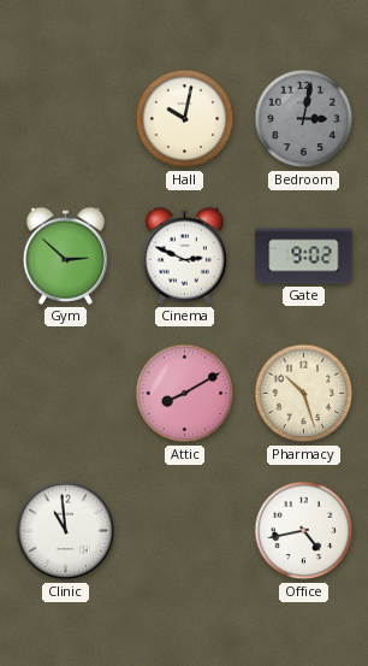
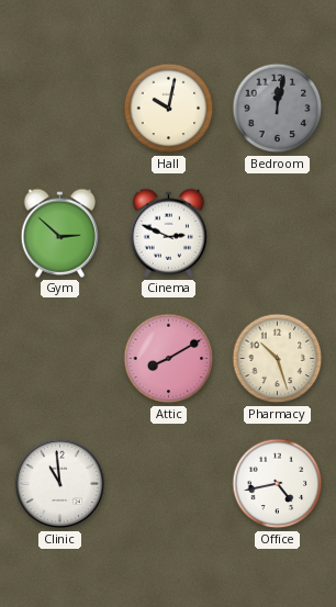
Bedroom: 3:02 -> 12:02 (278, 109)
Gate: 9:02 -> none (304, 257)
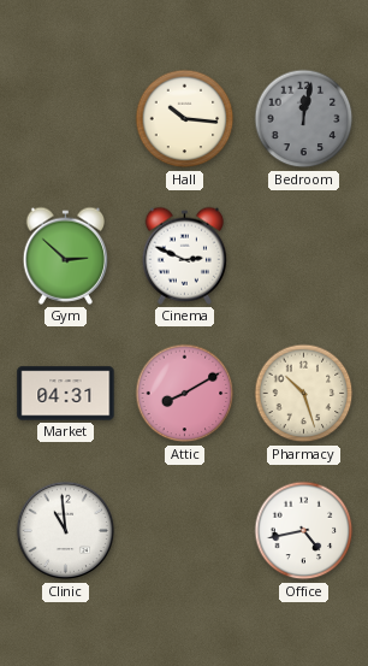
Hall: 10:02 -> 10:16 (185, 119)
Market: none -> 04:31 (66, 394)
